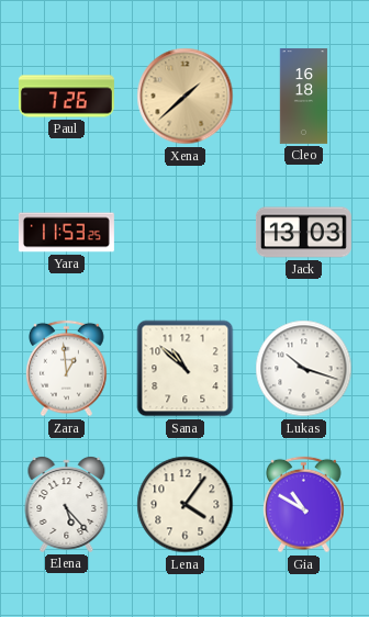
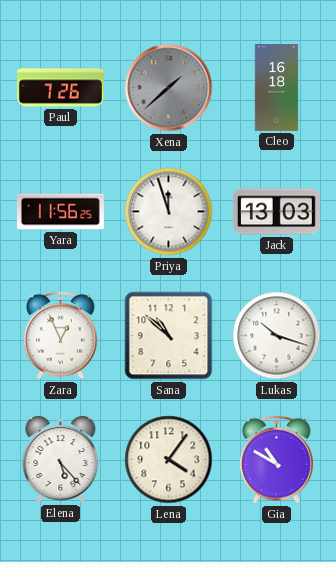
Xena dial: champagne -> grey (169, 88)
Yara: 11:53 -> 11:56 (60, 212)
Priya: none -> 11:57 (169, 212)
Zara: 12:59 -> 12:56 (61, 336)
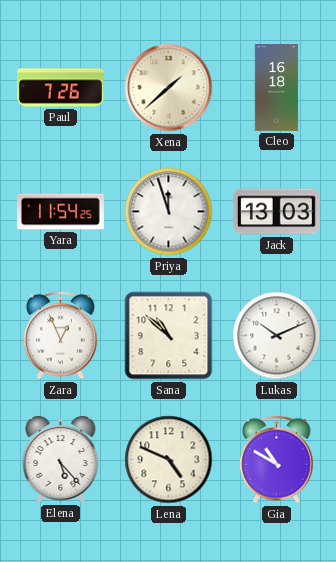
Xena dial: grey -> cream (169, 88)
Yara: 11:56 -> 11:54 (60, 212)
Lukas: 10:18 -> 10:11 (277, 336)
Lena: 4:06 -> 4:49 (169, 460)
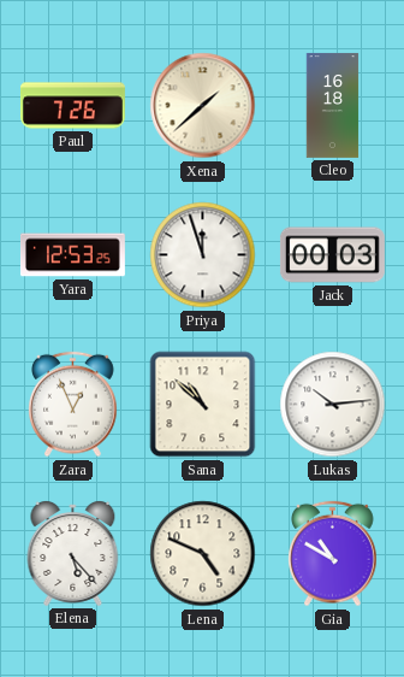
Yara: 11:54 -> 12:53 (72, 255)
Jack: 13:03 -> 00:03 (332, 255)
Lukas: 10:11 -> 10:14 (333, 405)
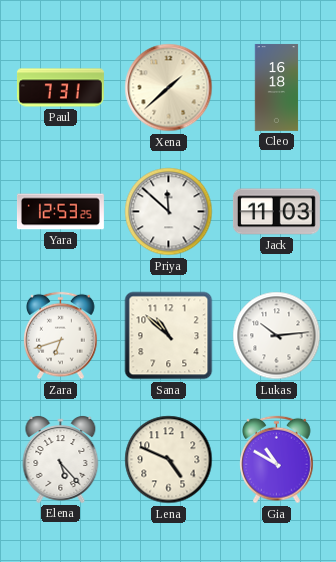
Paul: 7:26 -> 7:31 (60, 88)
Priya: 11:57 -> 11:52 (169, 212)
Jack: 00:03 -> 11:03 (276, 212)
Zara: 12:56 -> 6:42 (61, 336)
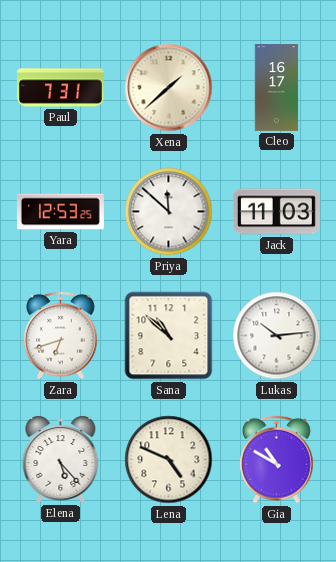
Cleo: 16:18 -> 16:17 (277, 87)
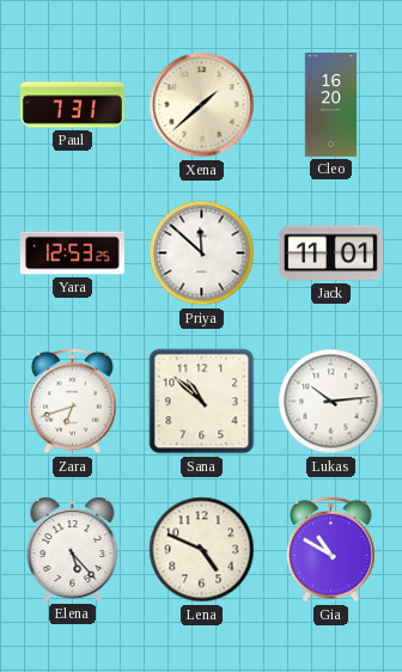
Cleo: 16:17 -> 16:20 (331, 104)
Jack: 11:03 -> 11:01 (330, 253)
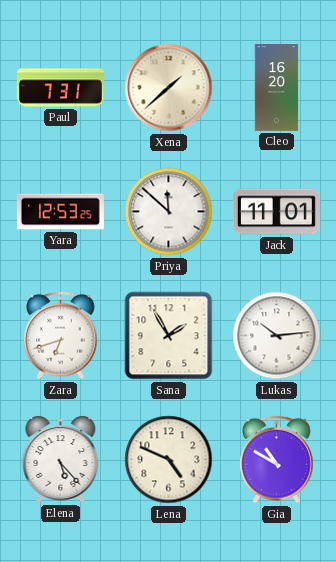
Sana: 10:52 -> 1:55 (169, 336)
